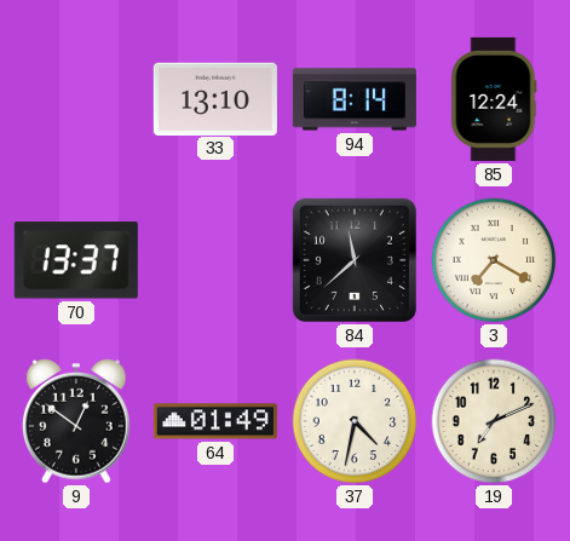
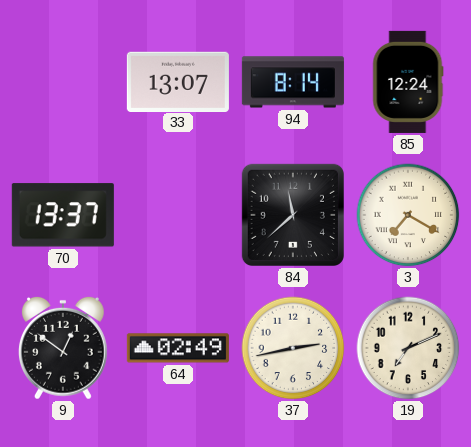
33: 13:10 -> 13:07 (178, 81)
64: 01:49 -> 02:49 (178, 348)
37: 4:32 -> 2:43 (293, 348)
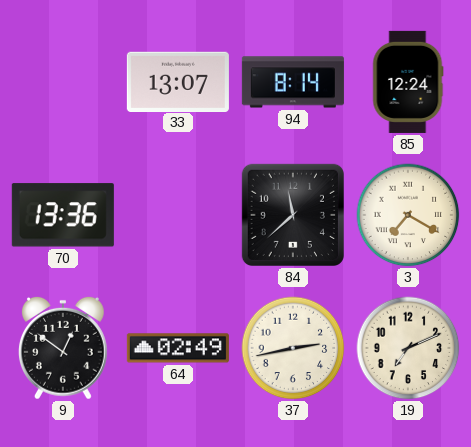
70: 13:37 -> 13:36 (63, 215)
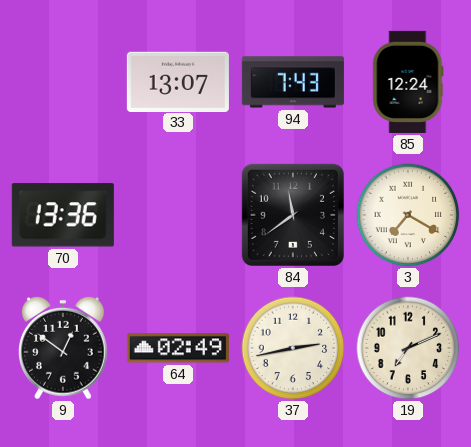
94: 8:14 -> 7:43 (293, 82)
84: 11:38 -> 11:39 (293, 215)
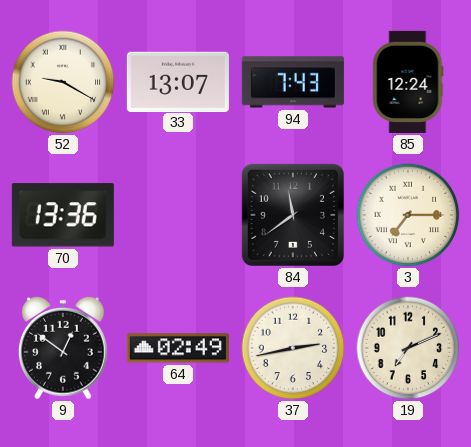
52: none -> 9:20 (63, 82)
3: 7:20 -> 7:15 (408, 215)
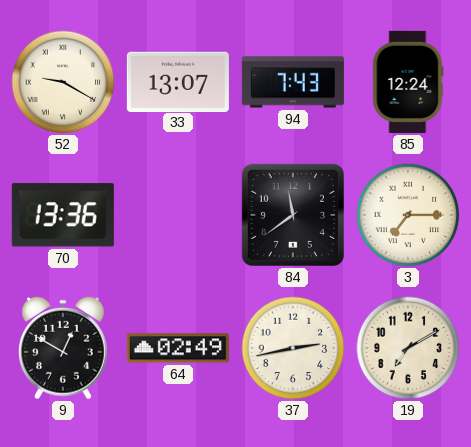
9: 12:51 -> 12:50 (64, 348)
19: 7:11 -> 7:10 (408, 348)
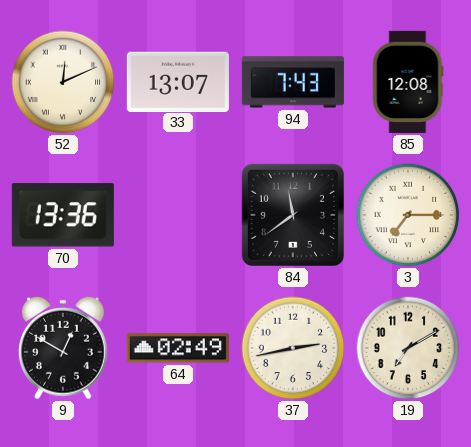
52: 9:20 -> 12:11 (63, 82)
85: 12:24 -> 12:08 (408, 82)
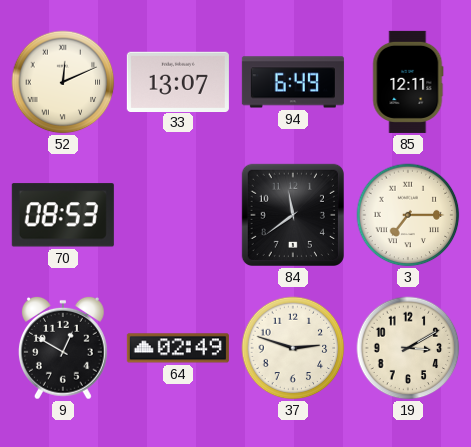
94: 7:43 -> 6:49 (293, 82)
85: 12:08 -> 12:11 (408, 82)
70: 13:36 -> 08:53 (63, 215)
37: 2:43 -> 2:48 (293, 348)
19: 7:10 -> 3:10 (408, 348)
